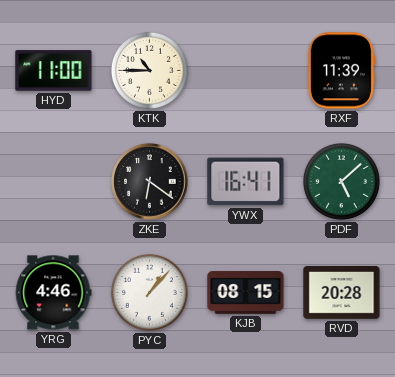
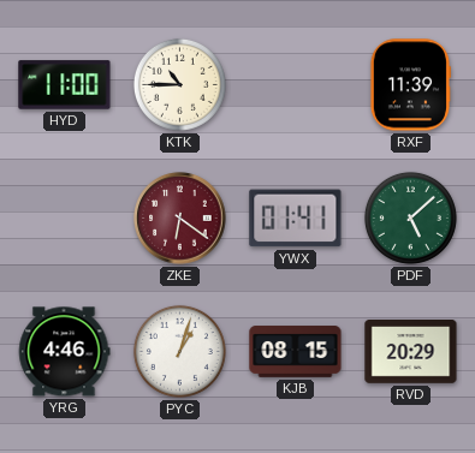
ZKE dial: black -> burgundy (180, 219)
YWX: 16:41 -> 01:41 (296, 219)
PYC: 1:07 -> 1:03 (179, 351)
RVD: 20:28 -> 20:29 (411, 352)
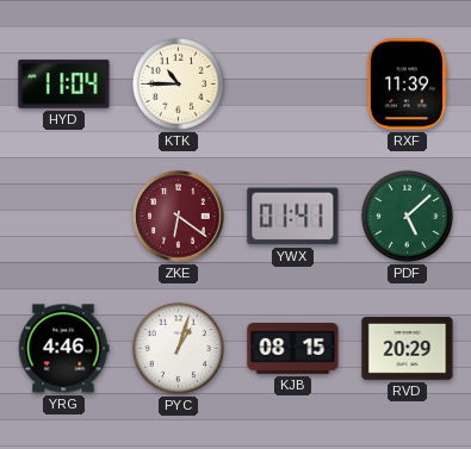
HYD: 11:00 -> 11:04 (64, 85)
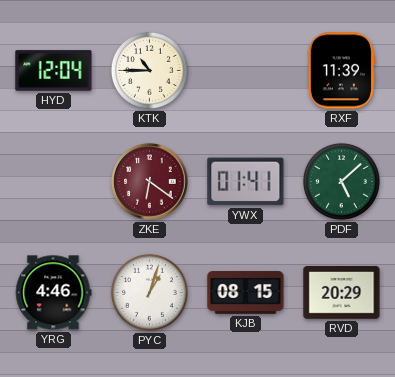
HYD: 11:04 -> 12:04 (54, 71)
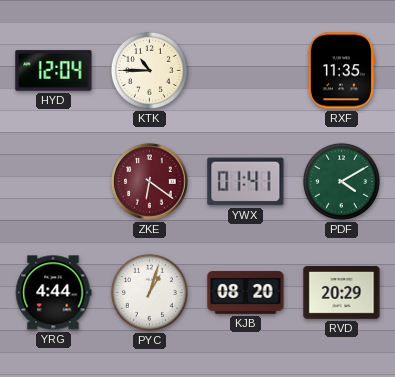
RXF: 11:39 -> 11:35 (341, 71)
PDF: 5:08 -> 4:10 (341, 181)
YRG: 4:46 -> 4:44 (53, 293)
KJB: 08:15 -> 08:20 (246, 293)
